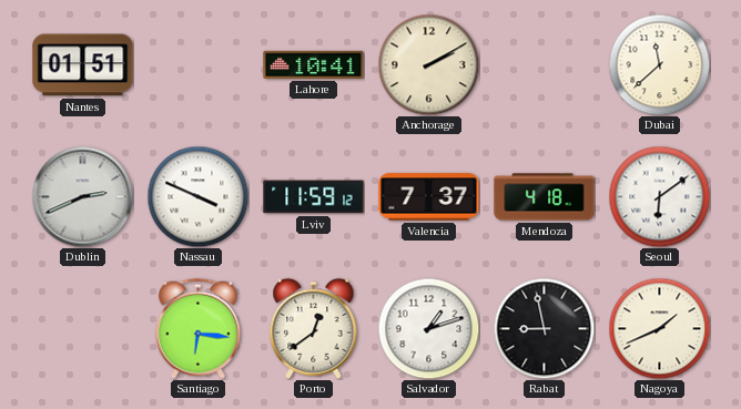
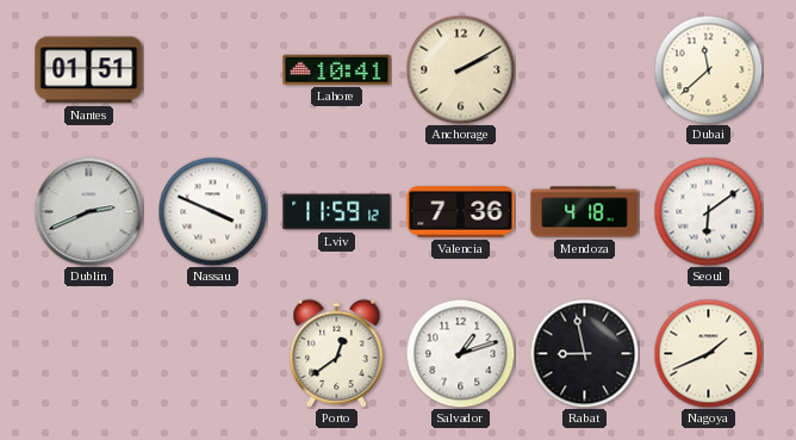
Valencia: 7:37 -> 7:36 (461, 212)
Santiago: 6:16 -> none (197, 328)
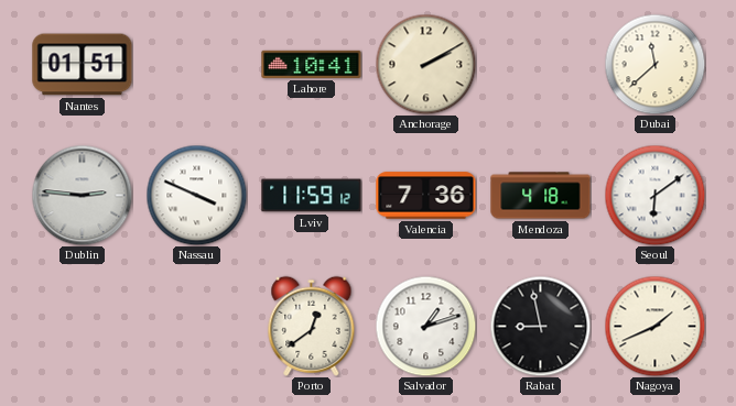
Dublin: 2:41 -> 2:46 (82, 195)
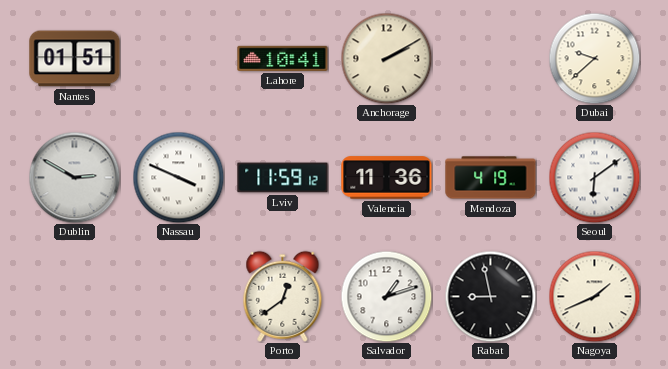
Dubai: 11:38 -> 9:38 (594, 58)
Dublin: 2:46 -> 2:50 (74, 177)
Valencia: 7:36 -> 11:36 (387, 178)
Mendoza: 4:18 -> 4:19 (491, 178)
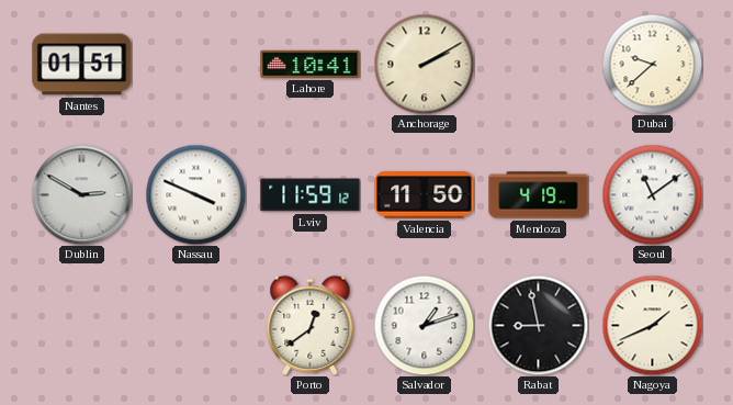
Valencia: 11:36 -> 11:50 (425, 195)
Seoul: 6:09 -> 11:09 (652, 194)
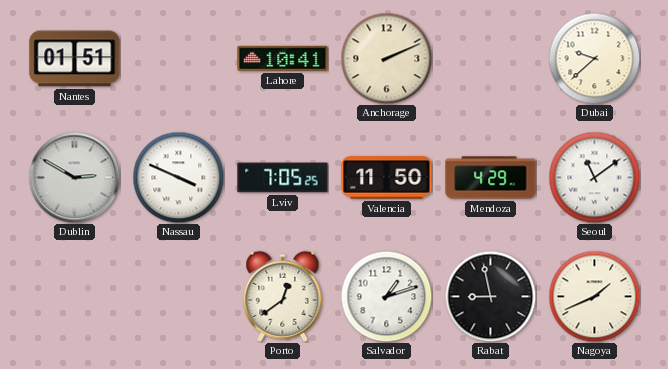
Anchorage: 2:10 -> 2:11 (386, 58)
Lviv: 11:59 -> 7:05 (283, 178)
Mendoza: 4:19 -> 4:29 (491, 178)
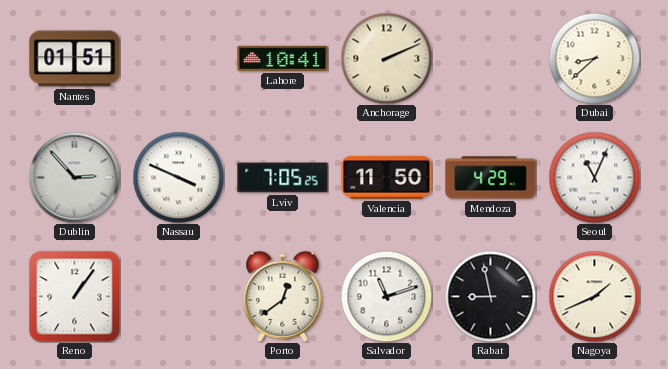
Dubai: 9:38 -> 8:38 (594, 58)
Dublin: 2:50 -> 2:53 (74, 177)
Seoul: 11:09 -> 11:04 (594, 177)
Reno: none -> 1:06 (75, 297)
Salvador: 1:12 -> 11:12 (386, 296)
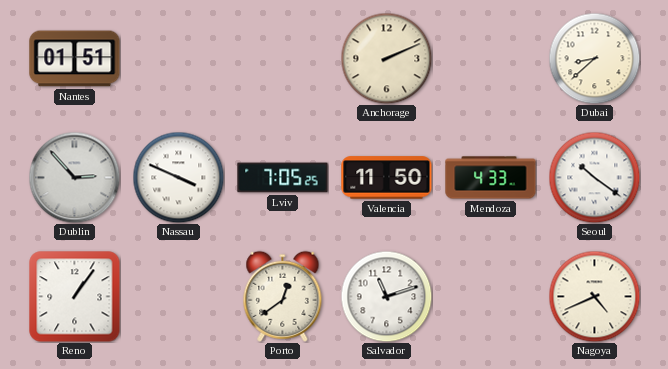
Lahore: 10:41 -> none (283, 58)
Mendoza: 4:29 -> 4:33 (491, 178)
Seoul: 11:04 -> 10:21 (594, 177)
Rabat: 8:58 -> none (490, 296)
Nagoya: 1:41 -> 4:41 (594, 296)
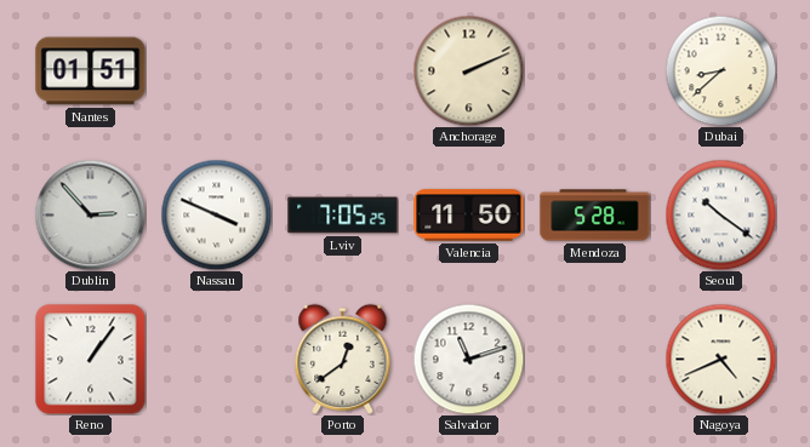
Mendoza: 4:33 -> 5:28 (595, 216)
